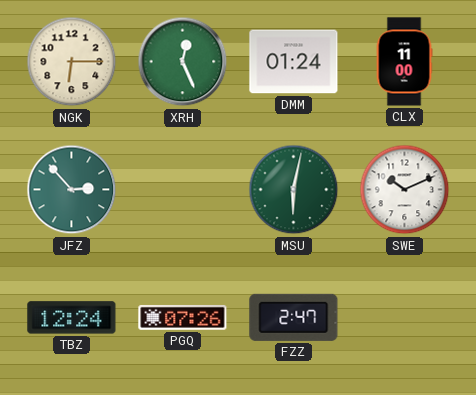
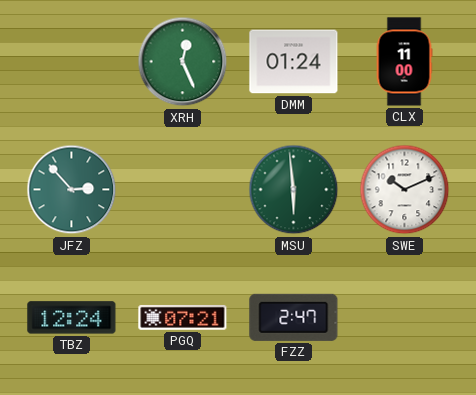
NGK: 6:15 -> none (72, 62)
MSU: 6:02 -> 5:59 (294, 190)
PGQ: 07:26 -> 07:21 (183, 317)
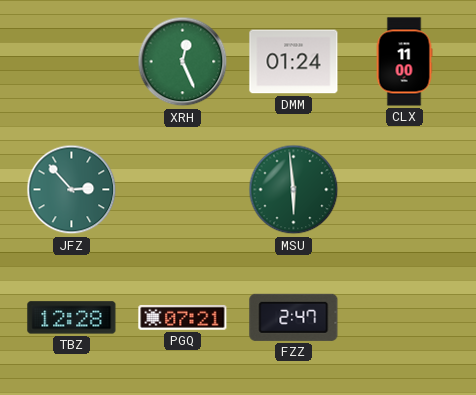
SWE: 10:11 -> none (405, 190)
TBZ: 12:24 -> 12:28 (72, 318)
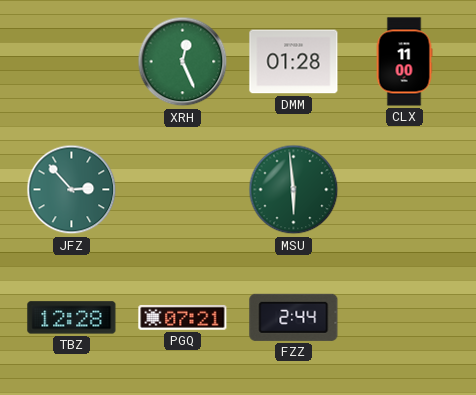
DMM: 01:24 -> 01:28 (294, 62)
FZZ: 2:47 -> 2:44 (294, 317)
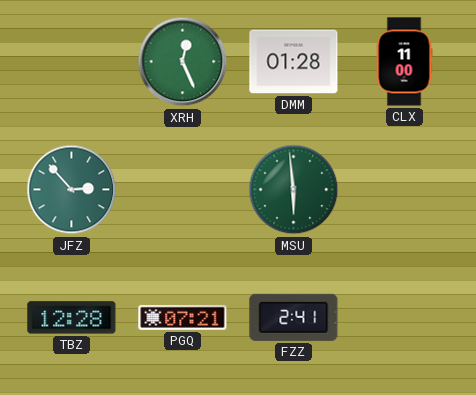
FZZ: 2:44 -> 2:41 (294, 317)
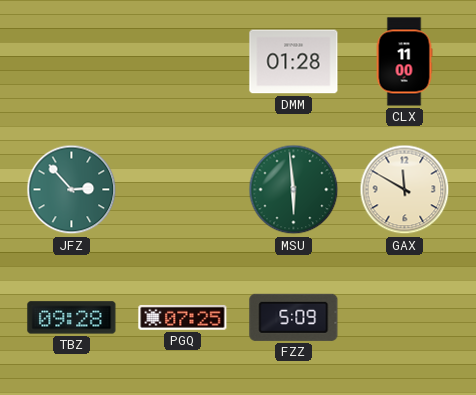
XRH: 12:26 -> none (183, 62)
GAX: none -> 11:50 (405, 190)
TBZ: 12:28 -> 09:28 (72, 318)
PGQ: 07:21 -> 07:25 (183, 317)
FZZ: 2:41 -> 5:09 (294, 317)
